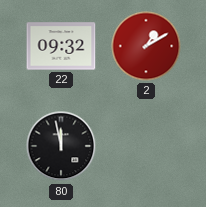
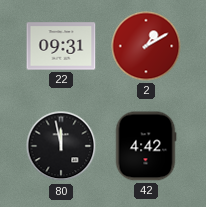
22: 09:32 -> 09:31 (61, 46)
42: none -> 4:42 (146, 146)
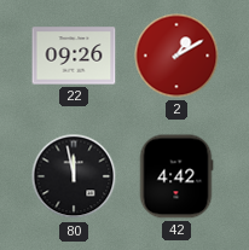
22: 09:31 -> 09:26 (74, 56)
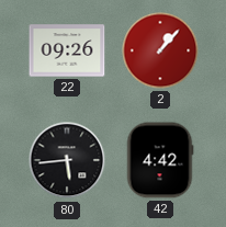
2: 1:10 -> 1:07 (160, 50)
80: 11:58 -> 5:44 (67, 160)
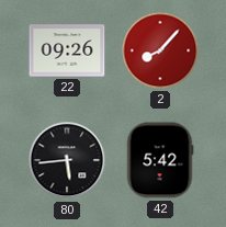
2: 1:07 -> 8:07 (160, 50)
42: 4:42 -> 5:42 (160, 160)
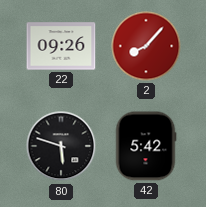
80: 5:44 -> 5:48 (61, 146)
